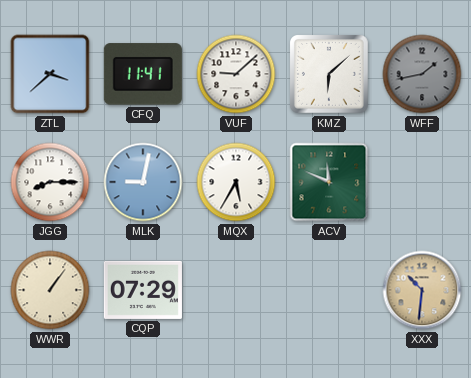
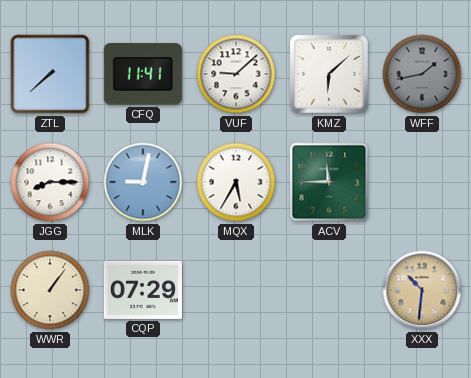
ZTL: 3:38 -> 7:38 (50, 74)
ACV: 11:49 -> 11:45 (329, 182)
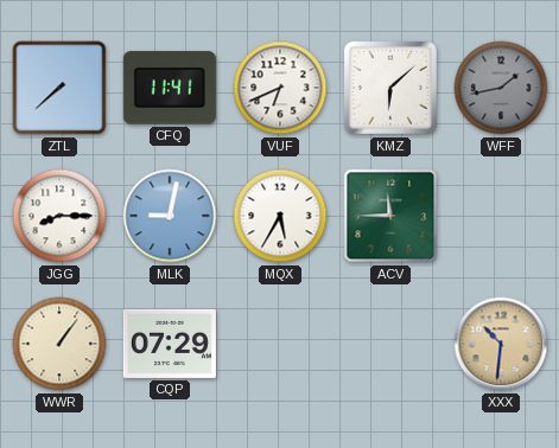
VUF: 9:08 -> 6:41 (280, 88)
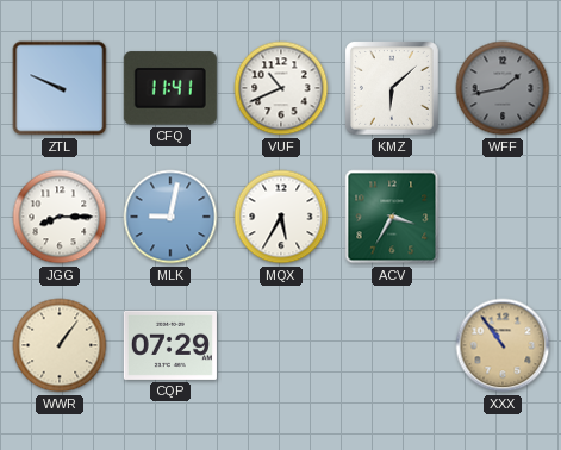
ZTL: 7:38 -> 9:49 (60, 88)
VUF: 6:41 -> 10:41 (281, 88)
ACV: 11:45 -> 3:35 (392, 217)
XXX: 10:31 -> 10:54 (503, 345)
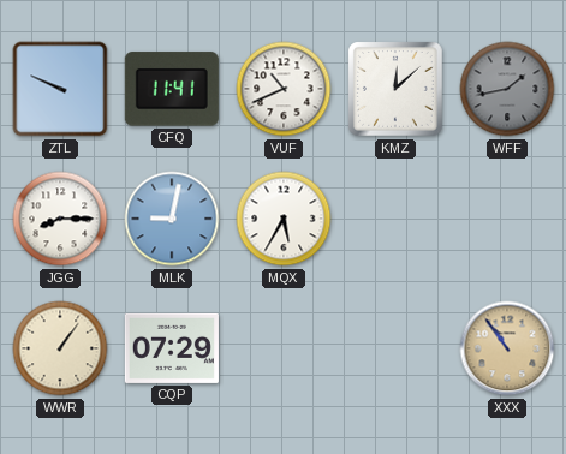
KMZ: 6:08 -> 12:08 (397, 90)
ACV: 3:35 -> none (392, 217)
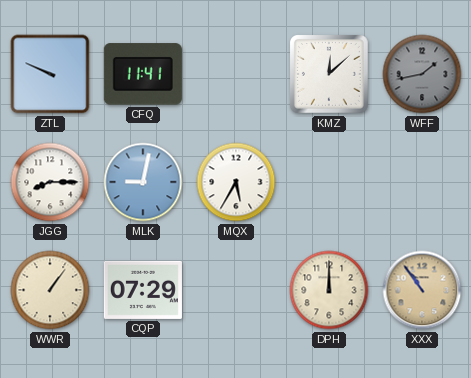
VUF: 10:41 -> none (284, 89)
DPH: none -> 12:00 (329, 290)
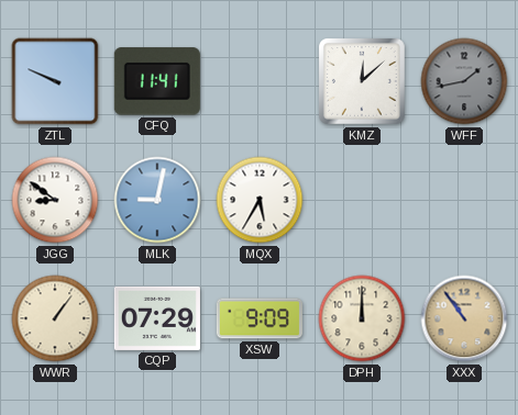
JGG: 8:15 -> 8:51 (55, 200)
XSW: none -> 9:09 (260, 318)
